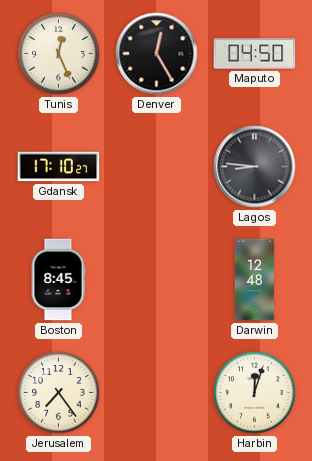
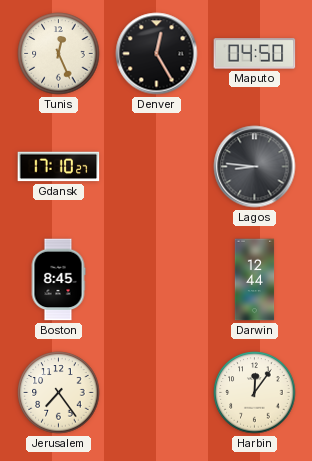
Darwin: 12:48 -> 12:44 (255, 280)
Harbin: 12:03 -> 12:06 (255, 393)
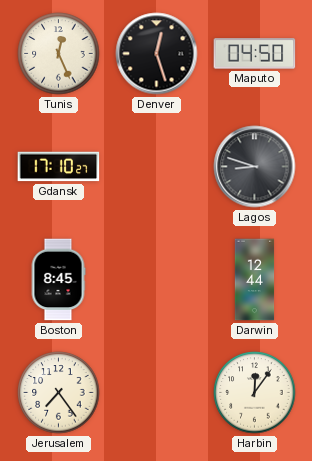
Denver: 12:25 -> 12:27 (157, 54)
Lagos: 8:46 -> 8:48 (255, 167)
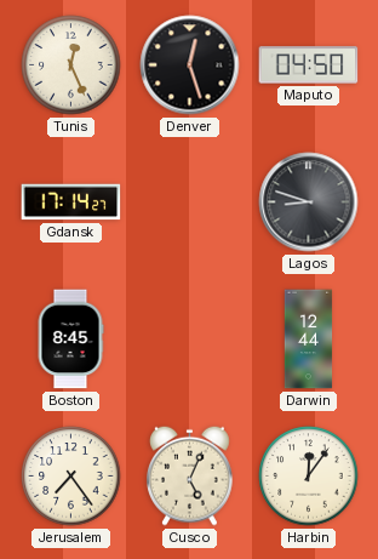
Gdansk: 17:10 -> 17:14 (71, 203)
Cusco: none -> 5:04 (190, 475)
